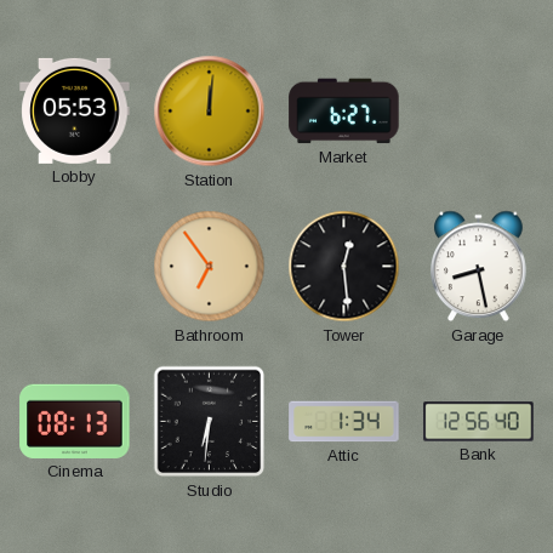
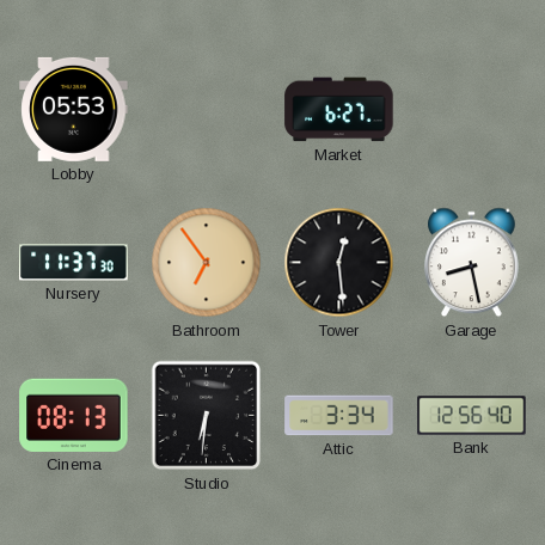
Station: 12:01 -> none (210, 112)
Nursery: none -> 11:37 (74, 263)
Attic: 1:34 -> 3:34 (339, 416)
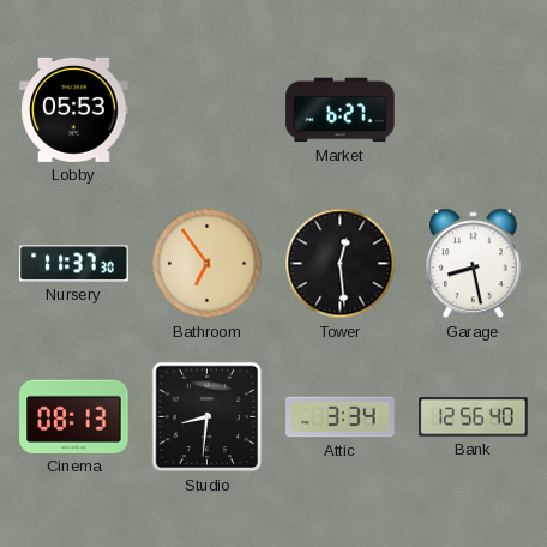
Studio: 6:31 -> 8:31 (208, 417)
